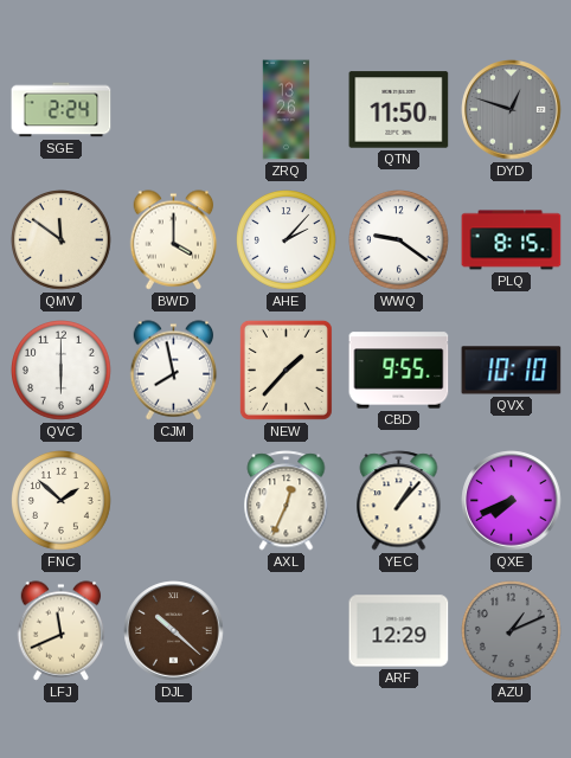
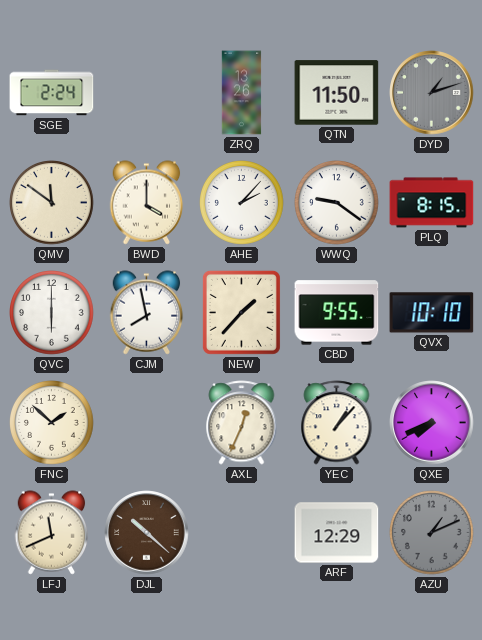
DYD: 12:48 -> 1:12 (432, 93)
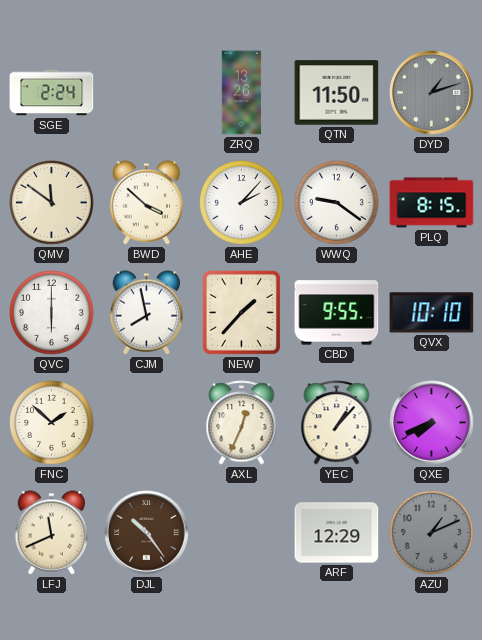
BWD: 4:00 -> 3:52 (147, 203)
DJL: 10:22 -> 10:24 (147, 533)
